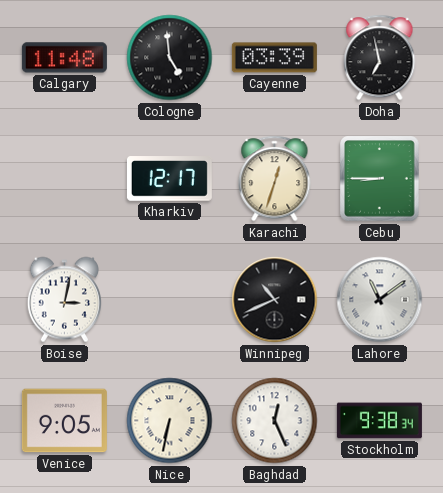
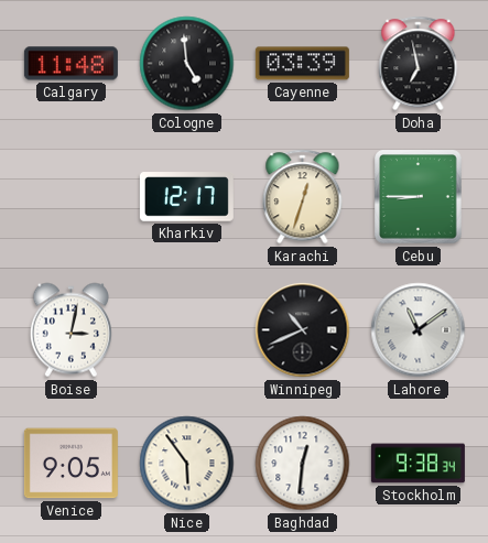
Nice: 6:32 -> 5:54 (187, 464)
Baghdad: 12:26 -> 12:31 (303, 464)
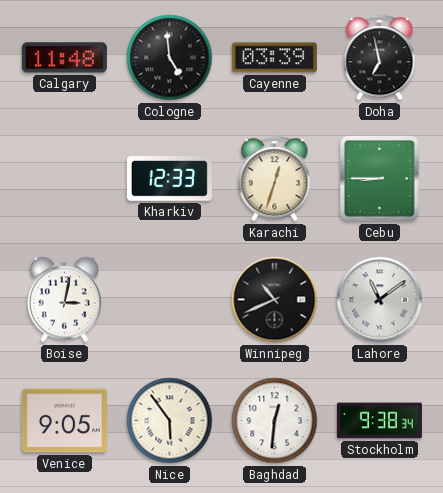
Kharkiv: 12:17 -> 12:33 (169, 179)
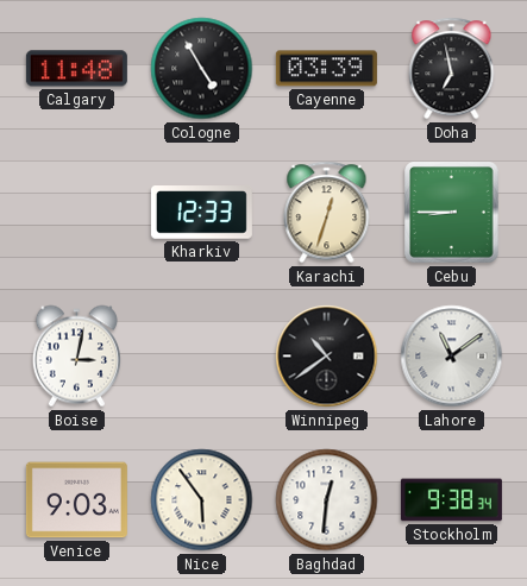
Cologne: 4:59 -> 4:55 (202, 69)
Winnipeg: 10:41 -> 10:39 (327, 357)
Venice: 9:05 -> 9:03 (76, 500)
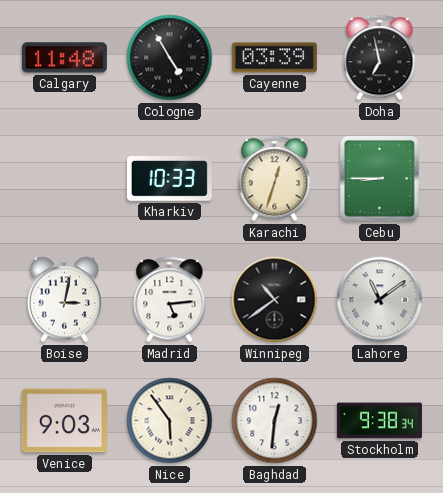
Kharkiv: 12:33 -> 10:33 (169, 179)
Madrid: none -> 5:14 (170, 300)
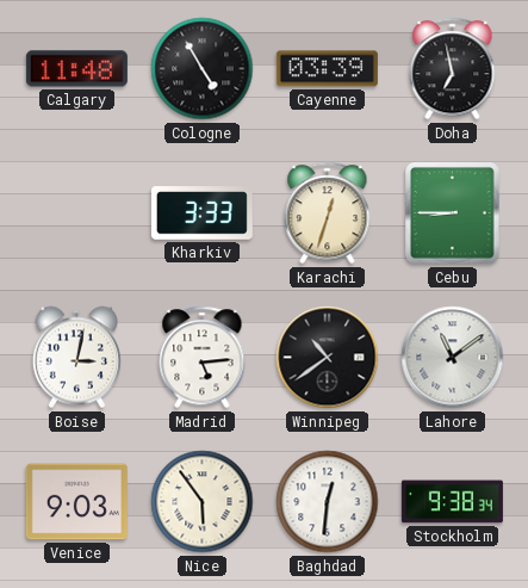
Kharkiv: 10:33 -> 3:33 (201, 213)
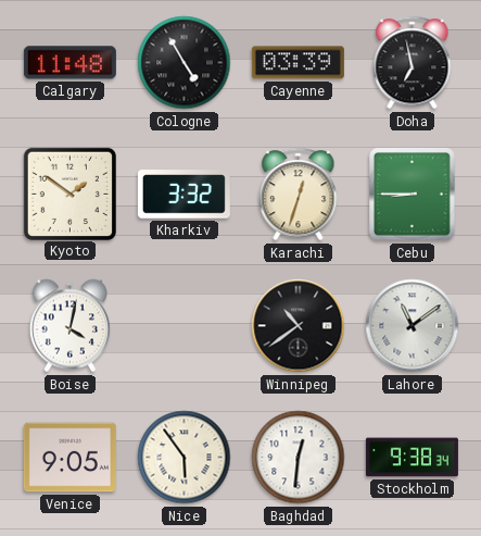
Kyoto: none -> 1:51 (69, 194)
Kharkiv: 3:33 -> 3:32 (183, 195)
Boise: 3:02 -> 4:02 (69, 326)
Madrid: 5:14 -> none (203, 358)
Venice: 9:03 -> 9:05 (69, 458)
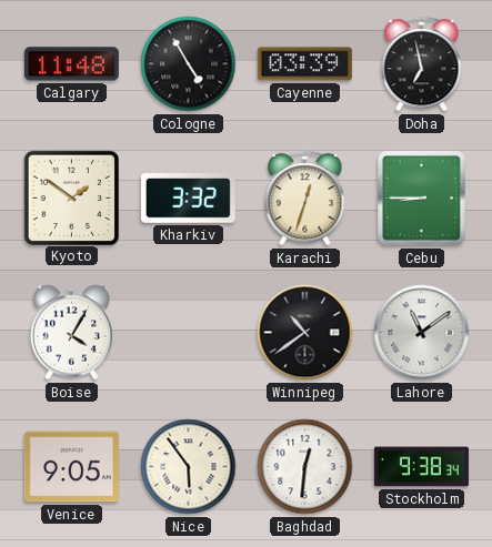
Boise: 4:02 -> 4:05 (71, 333)
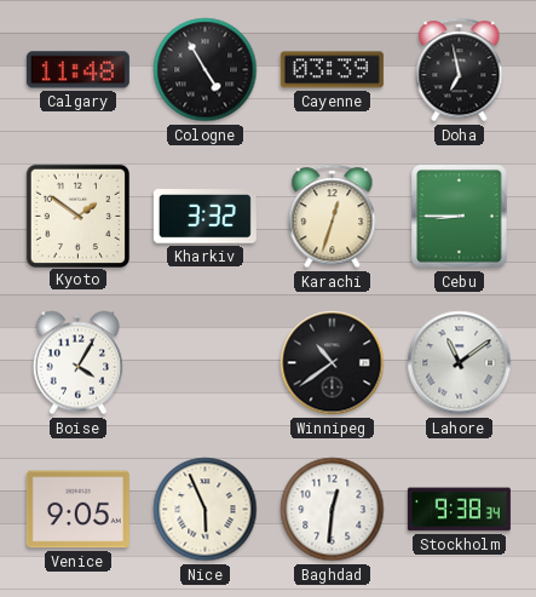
Nice: 5:54 -> 5:56 (206, 510)
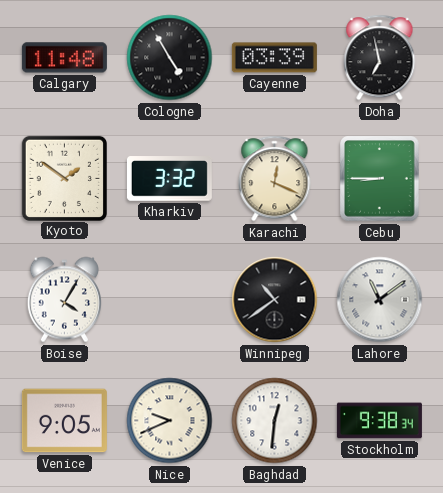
Karachi: 12:33 -> 12:19 (275, 179)
Nice: 5:56 -> 9:41 (170, 421)
